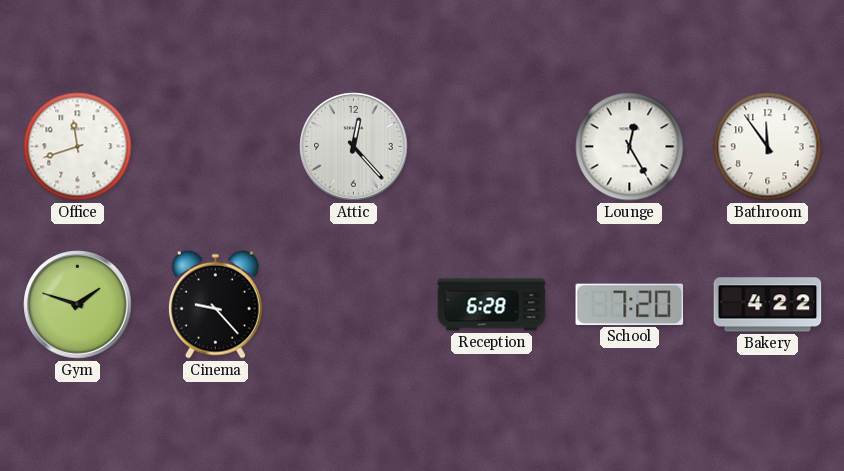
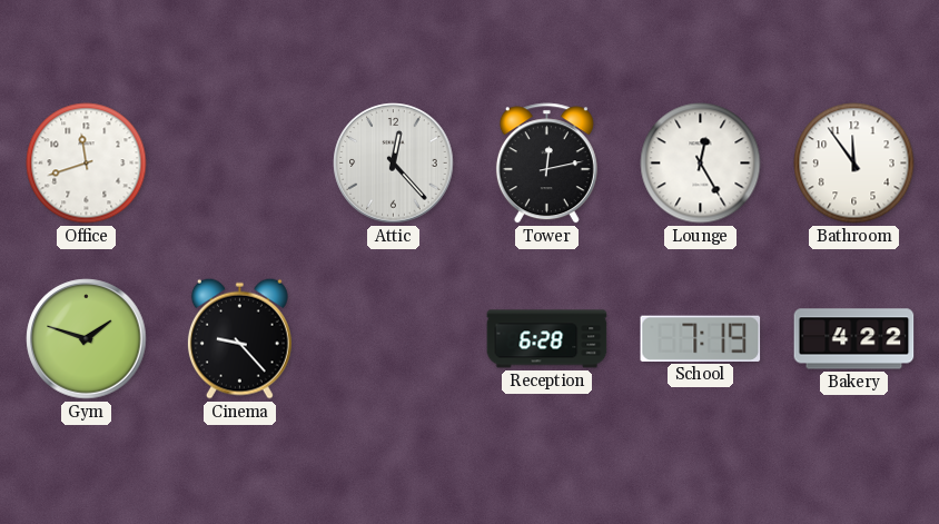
Tower: none -> 12:13 (546, 164)
School: 7:20 -> 7:19 (701, 338)
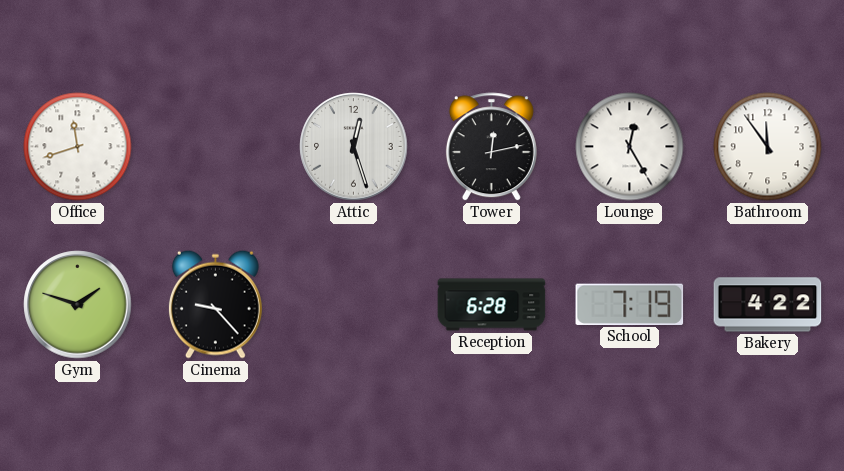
Attic: 12:23 -> 12:27 (354, 147)
